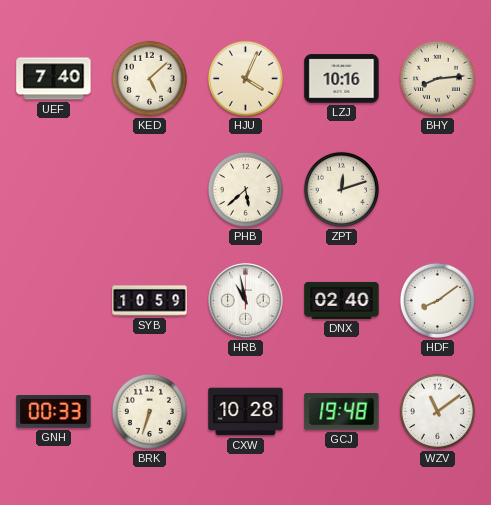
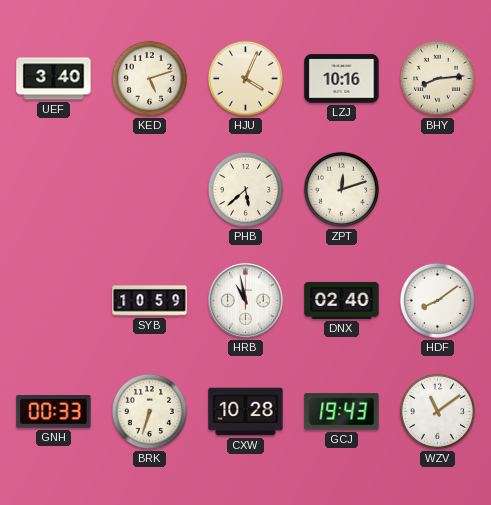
UEF: 7:40 -> 3:40 (54, 79)
KED: 5:08 -> 5:12 (149, 78)
GCJ: 19:48 -> 19:43 (342, 412)
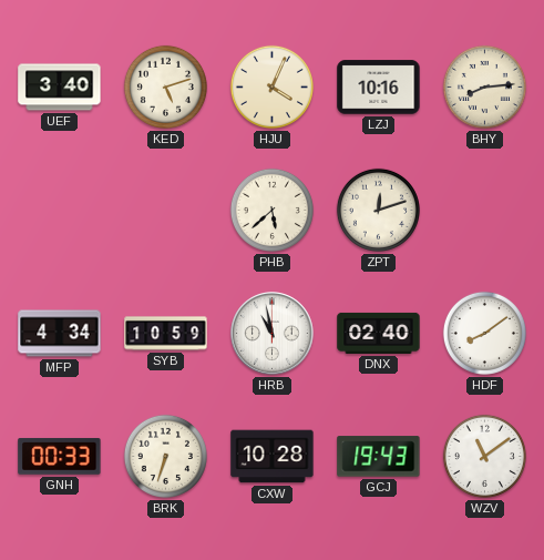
MFP: none -> 4:34 (60, 334)
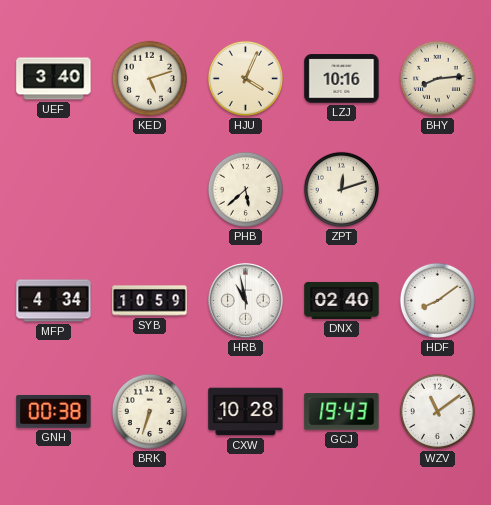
GNH: 00:33 -> 00:38 (54, 411)
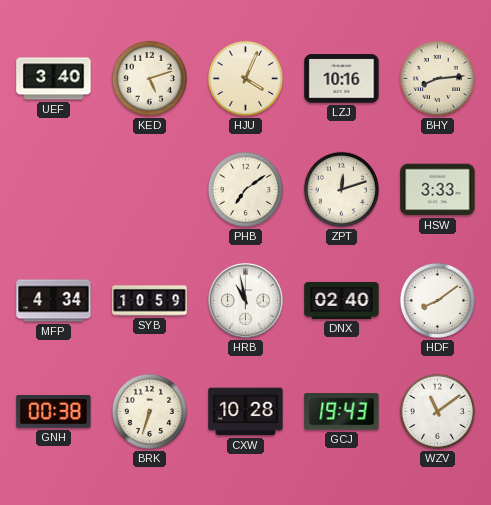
PHB: 5:38 -> 7:09 (245, 189)
HSW: none -> 3:33 (438, 190)
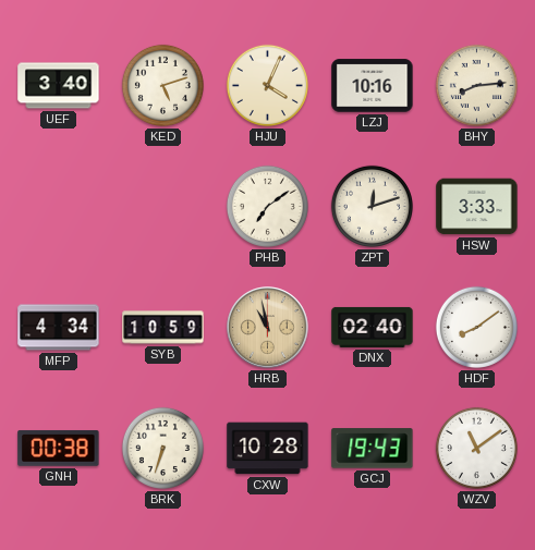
HRB dial: white -> champagne (268, 328)
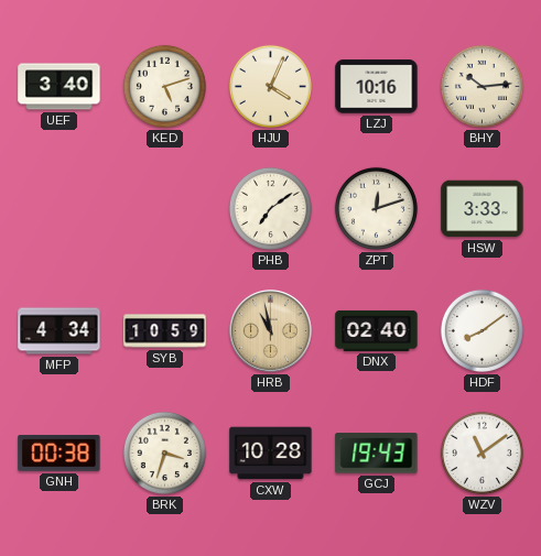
BHY: 8:14 -> 10:14 (482, 86)
BRK: 6:33 -> 3:33 (164, 453)
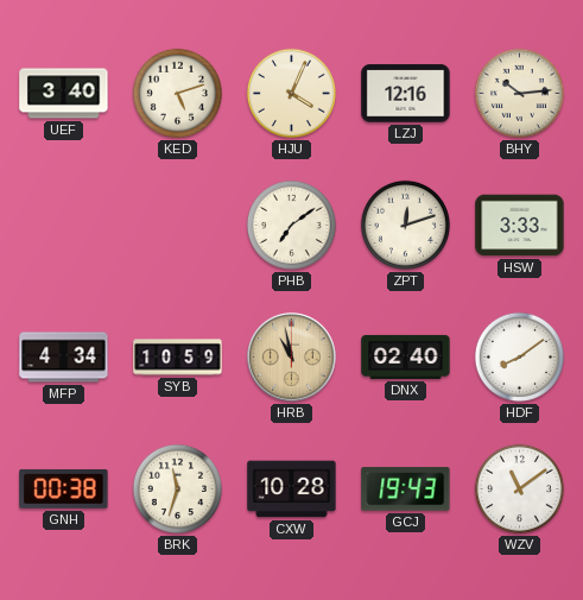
LZJ: 10:16 -> 12:16 (406, 94)
BRK: 3:33 -> 11:33 (177, 488)
